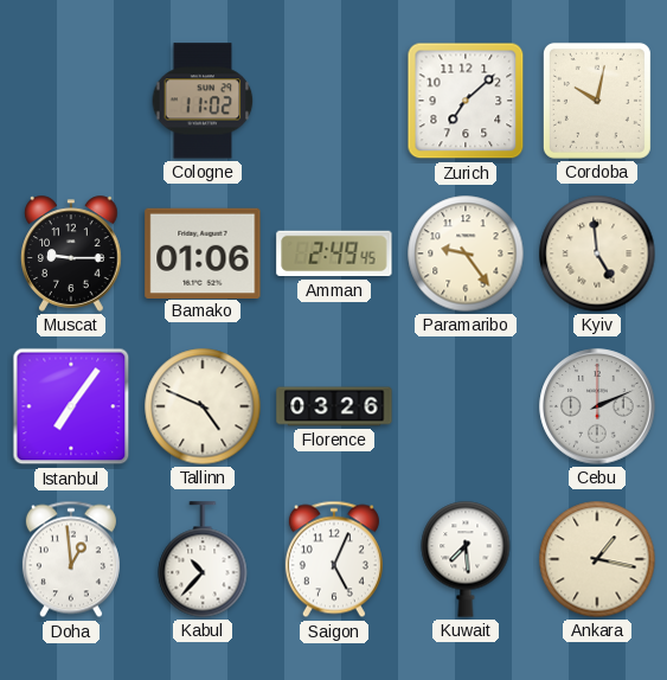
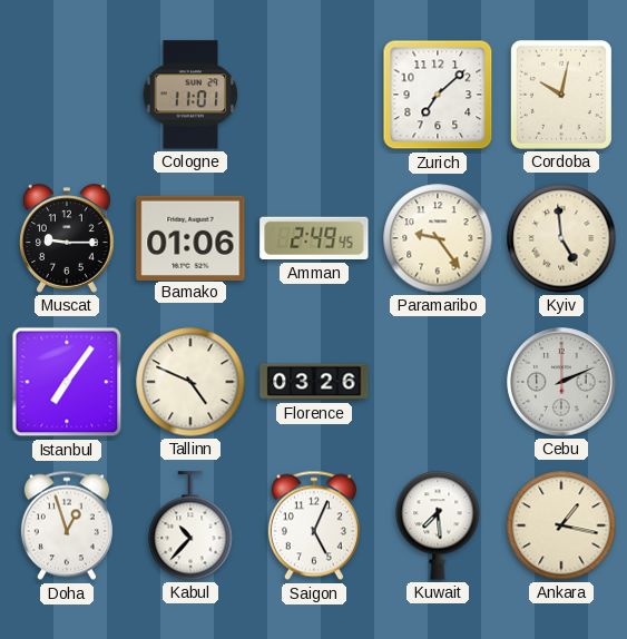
Cologne: 11:02 -> 11:01 (190, 95)
Doha: 12:59 -> 12:57 (67, 525)
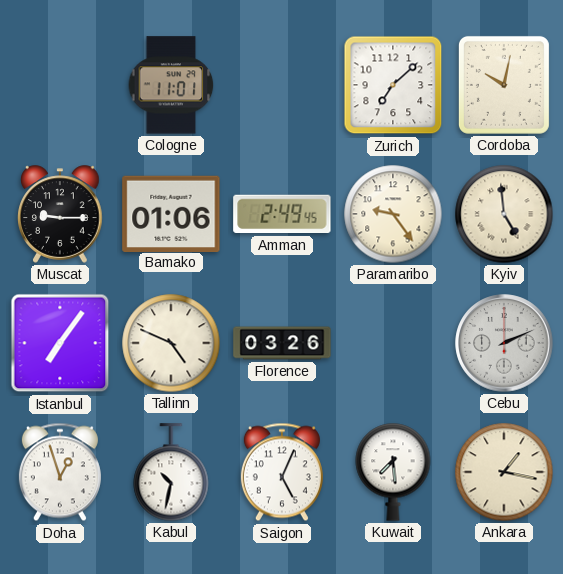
Kabul: 10:37 -> 10:32 (171, 472)
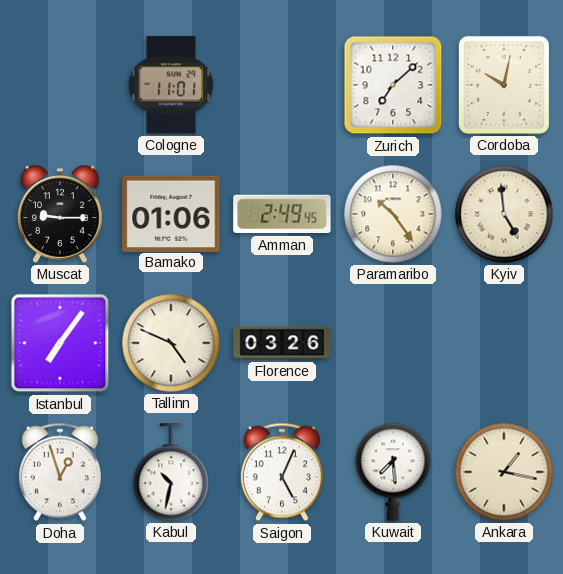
Paramaribo: 9:24 -> 10:24 (393, 214)
Cebu: 2:11 -> none (504, 343)
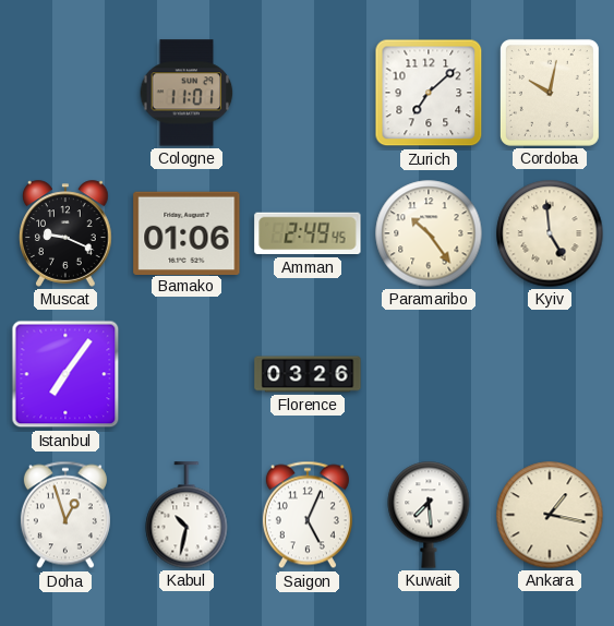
Muscat: 9:15 -> 9:19 (65, 233)
Tallinn: 4:49 -> none (171, 343)
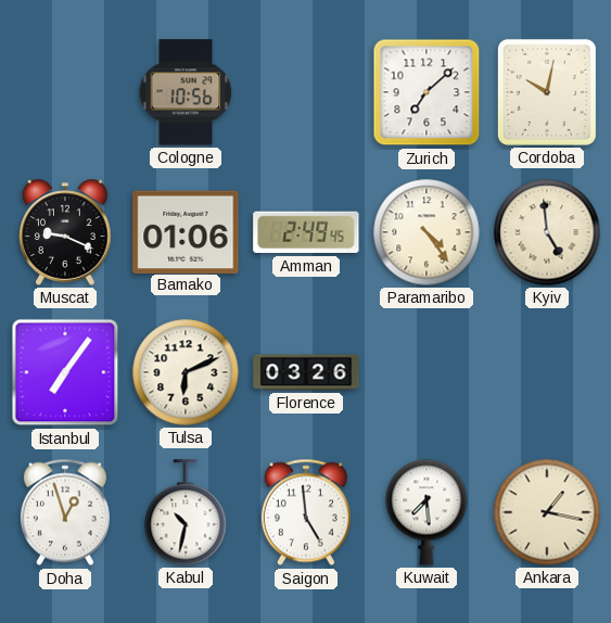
Cologne: 11:01 -> 10:56 (186, 92)
Paramaribo: 10:24 -> 4:24 (427, 232)
Tulsa: none -> 6:11 (186, 372)
Saigon: 5:04 -> 4:59 (306, 512)
